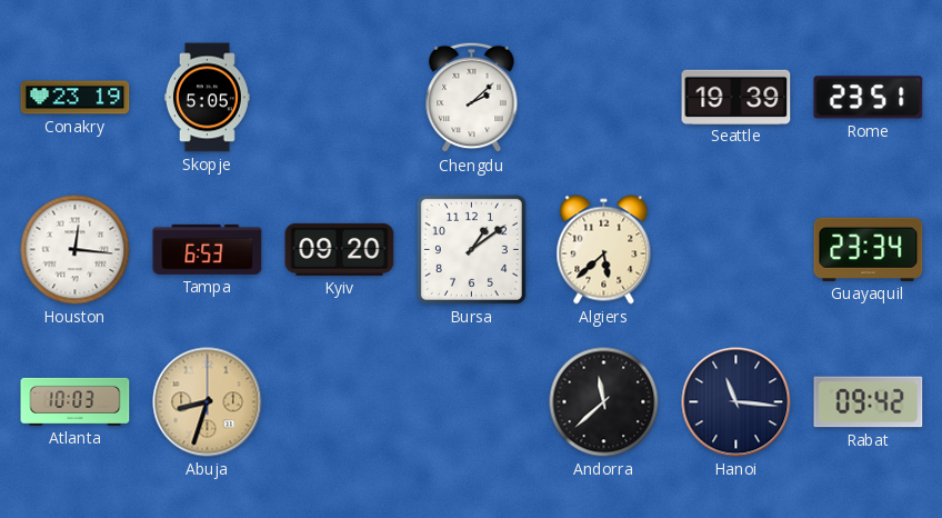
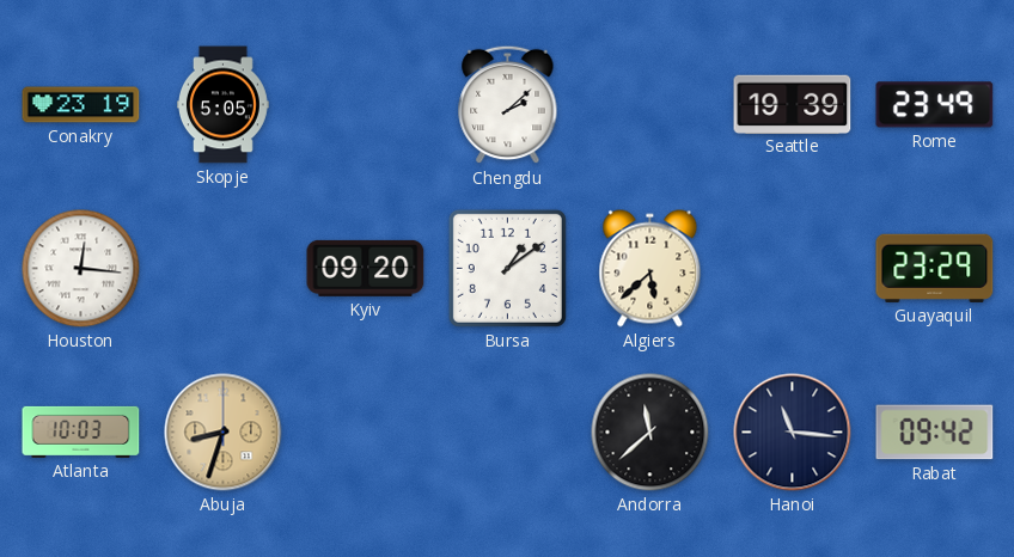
Rome: 23:51 -> 23:49 (935, 105)
Tampa: 6:53 -> none (208, 249)
Guayaquil: 23:34 -> 23:29 (935, 268)
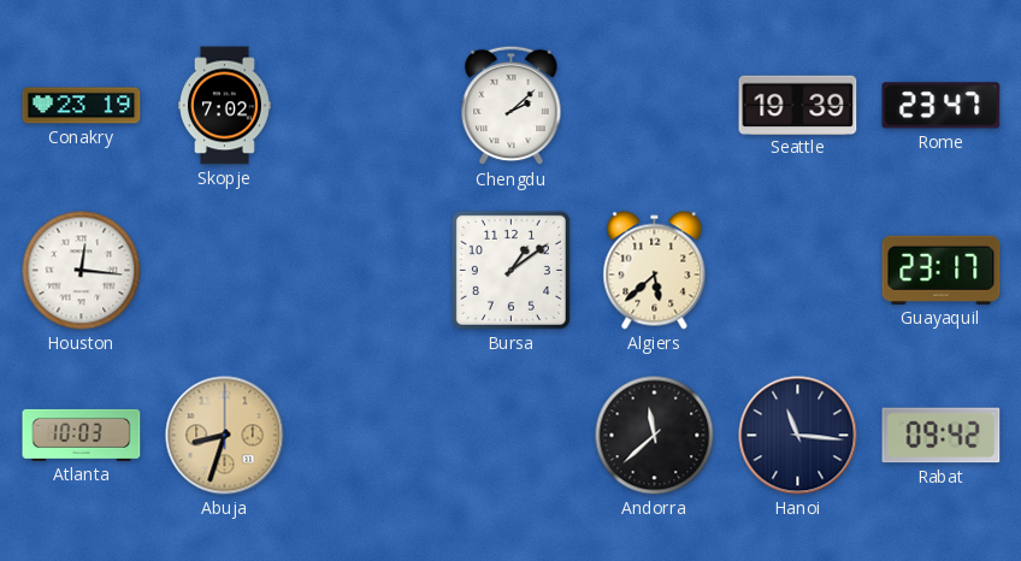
Skopje: 5:05 -> 7:02 (225, 106)
Rome: 23:49 -> 23:47 (942, 106)
Kyiv: 09:20 -> none (366, 268)
Guayaquil: 23:29 -> 23:17 (942, 270)
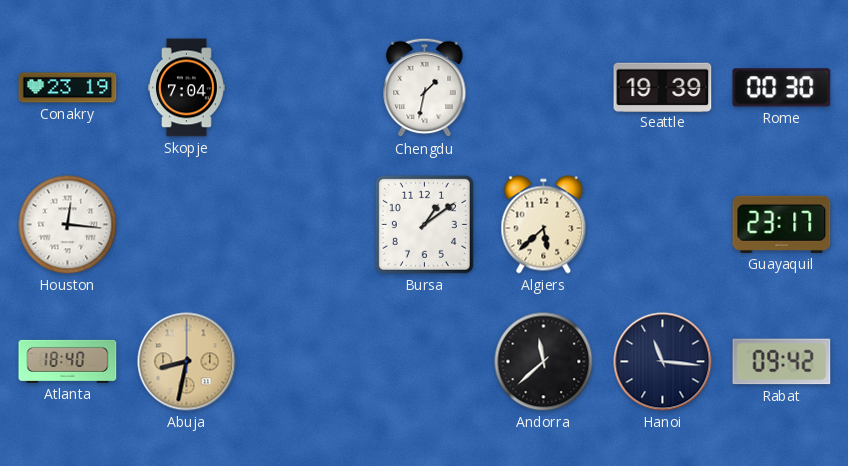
Skopje: 7:02 -> 7:04 (187, 88)
Chengdu: 2:08 -> 1:32 (425, 88)
Rome: 23:47 -> 00:30 (782, 88)
Atlanta: 10:03 -> 18:40 (68, 361)
Abuja: 8:33 -> 8:32 (187, 362)
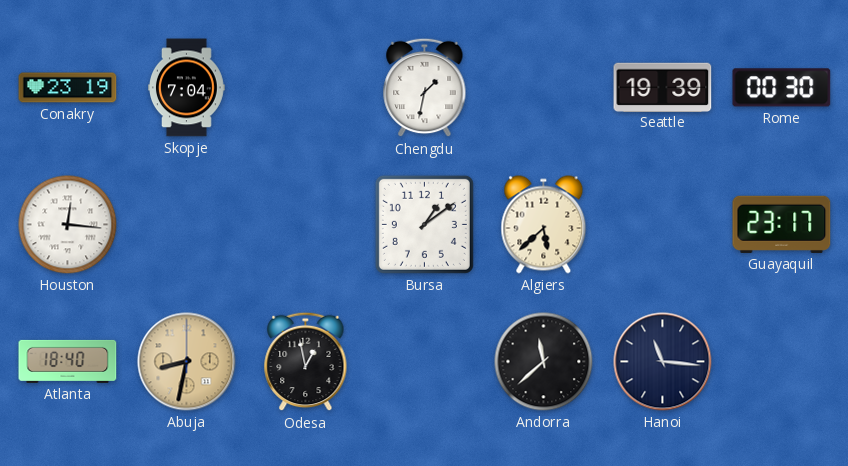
Odesa: none -> 12:58 (306, 362)
Rabat: 09:42 -> none (782, 362)
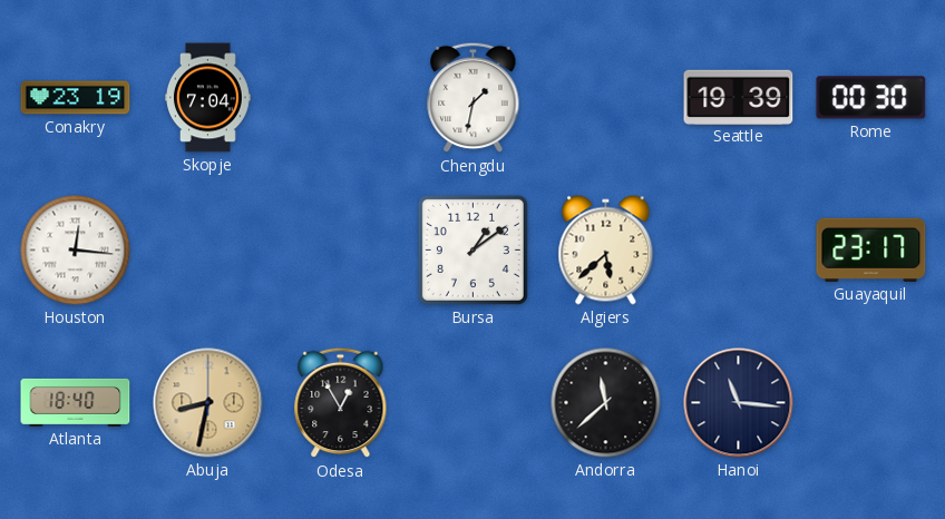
Odesa: 12:58 -> 12:55 (341, 403)
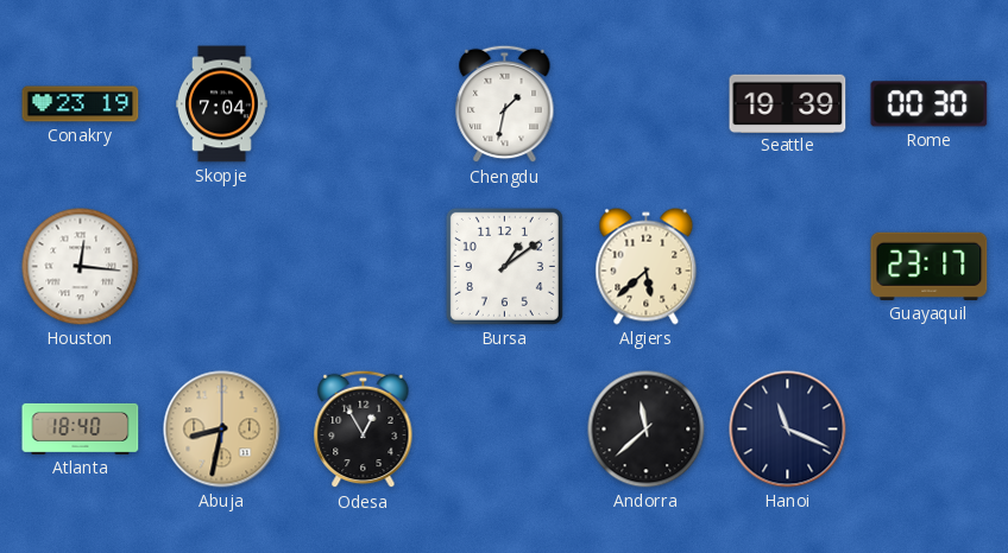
Hanoi: 11:16 -> 11:19 (788, 430)
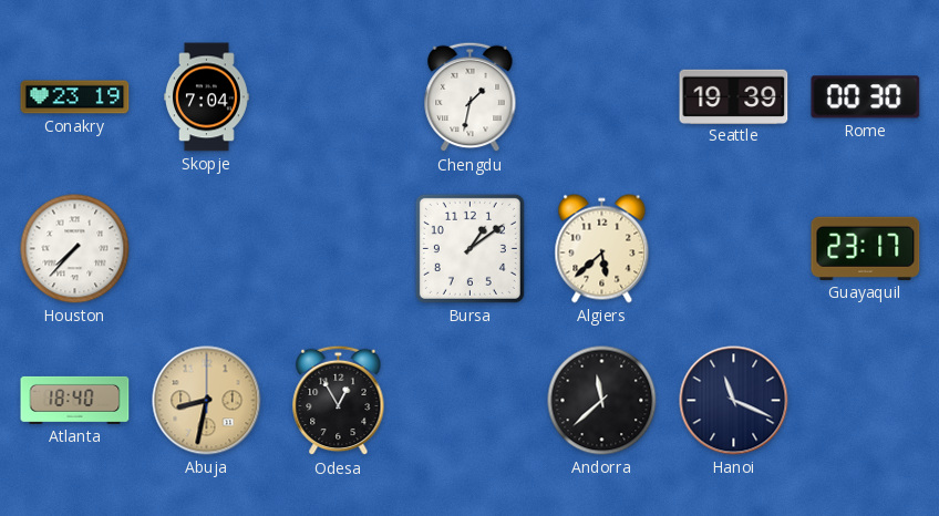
Houston: 12:16 -> 7:37 (75, 249)
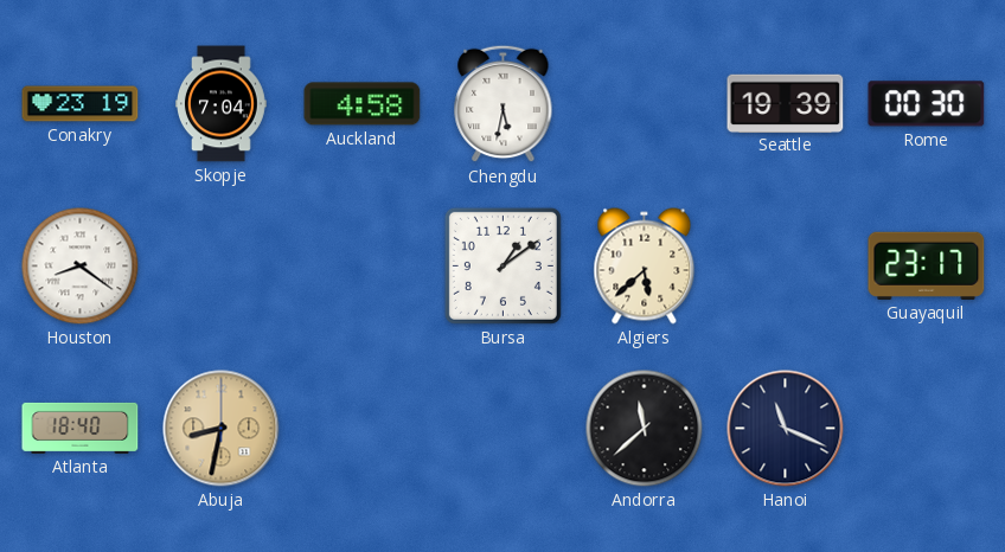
Auckland: none -> 4:58 (363, 104)
Chengdu: 1:32 -> 5:32 (504, 104)
Houston: 7:37 -> 8:21 (81, 267)
Odesa: 12:55 -> none (339, 401)
